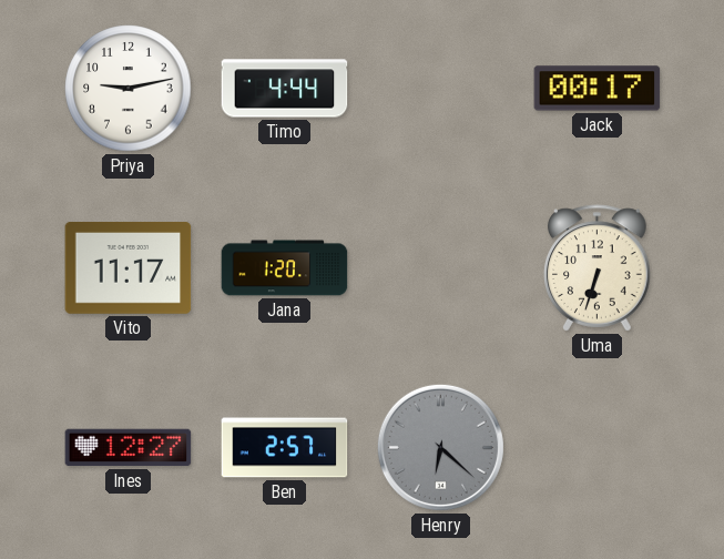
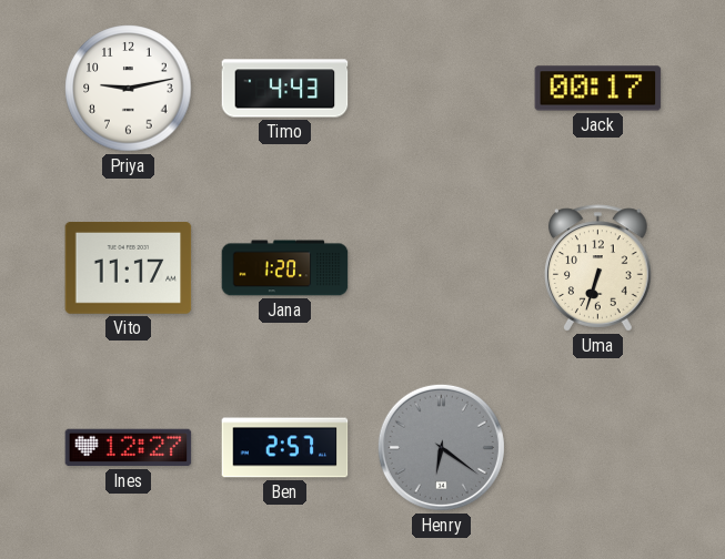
Timo: 4:44 -> 4:43 (285, 89)
Henry: 6:22 -> 6:21 (441, 447)
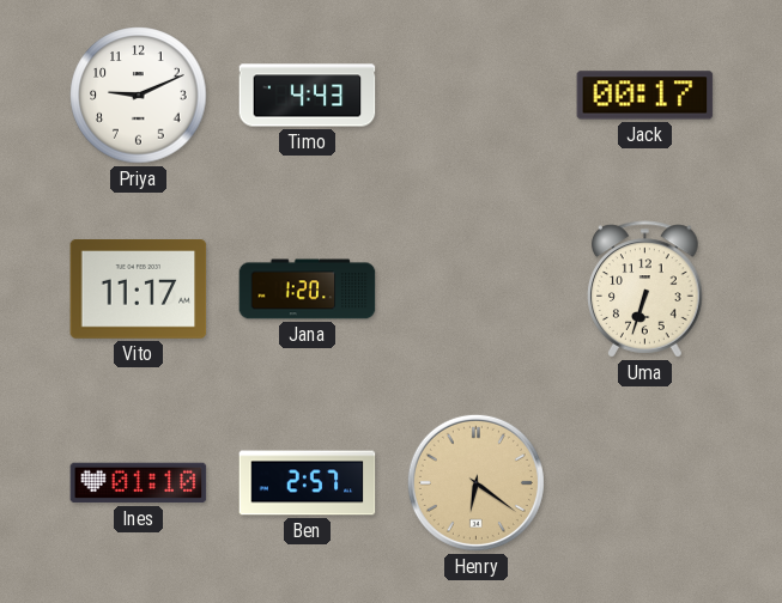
Priya: 9:13 -> 9:11 (139, 96)
Ines: 12:27 -> 01:10 (139, 483)
Henry dial: grey -> champagne (475, 482)
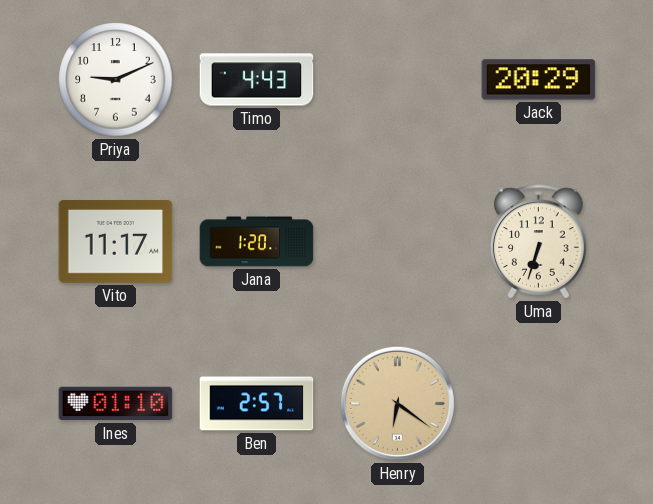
Jack: 00:17 -> 20:29 (539, 80)
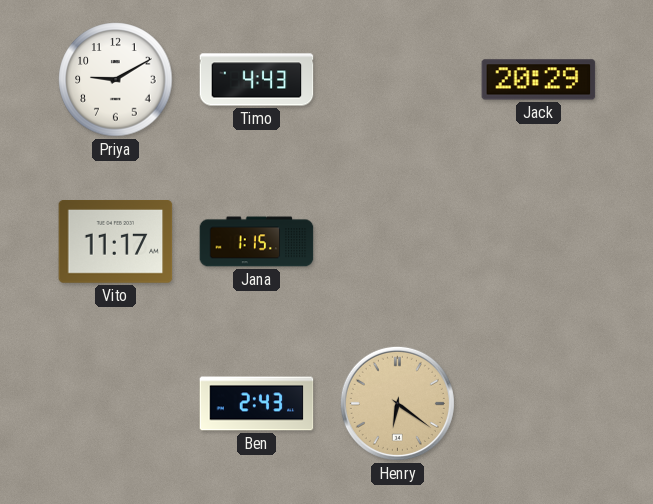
Priya: 9:11 -> 9:10 (116, 80)
Jana: 1:20 -> 1:15 (257, 242)
Uma: 6:33 -> none (539, 242)
Ines: 01:10 -> none (116, 404)
Ben: 2:57 -> 2:43 (257, 404)
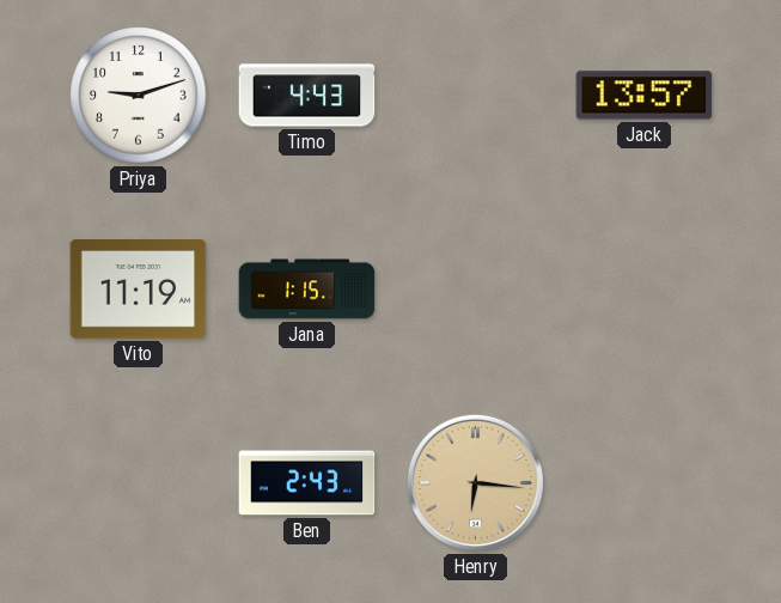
Priya: 9:10 -> 9:12 (139, 96)
Jack: 20:29 -> 13:57 (645, 96)
Vito: 11:17 -> 11:19 (139, 290)
Henry: 6:21 -> 6:16 (475, 482)
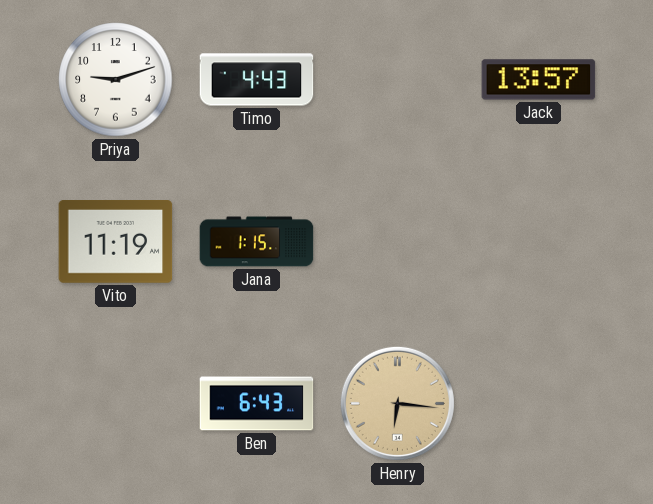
Ben: 2:43 -> 6:43 (257, 404)
